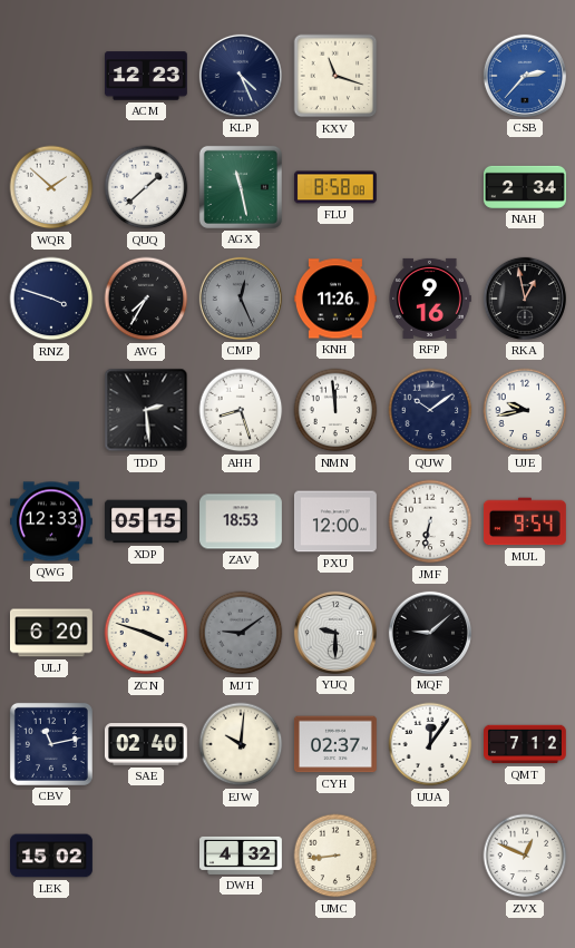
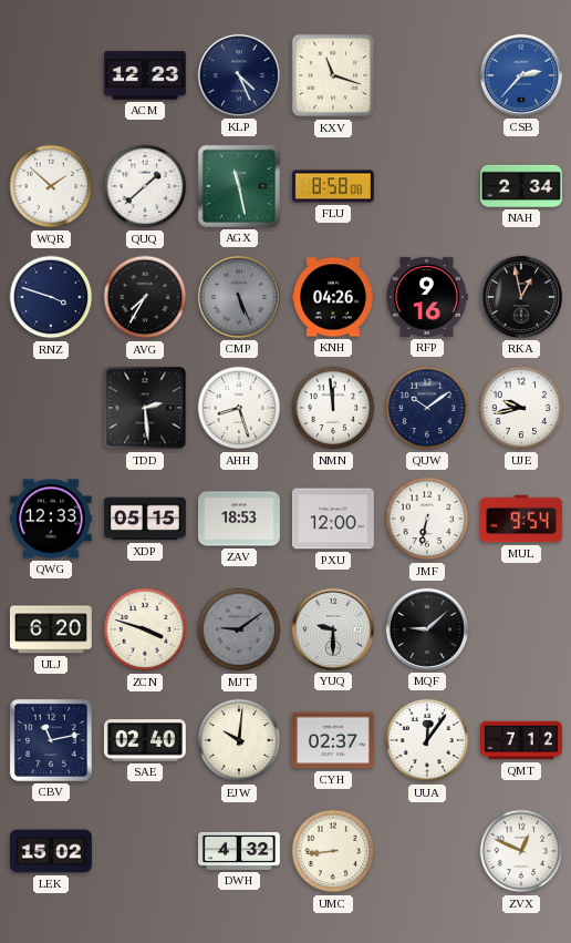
CMP: 12:26 -> 5:26 (239, 297)
KNH: 11:26 -> 04:26 (333, 297)
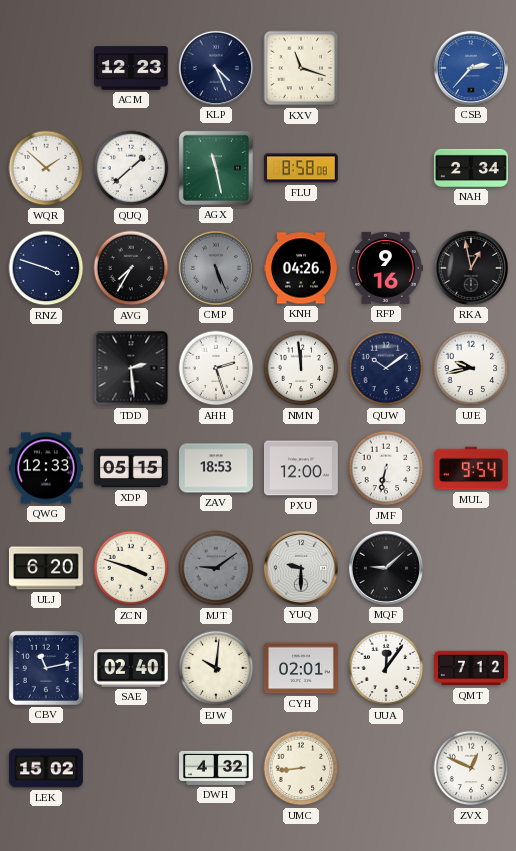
AHH: 8:27 -> 2:27 (216, 368)
CYH: 02:37 -> 02:01 (301, 668)
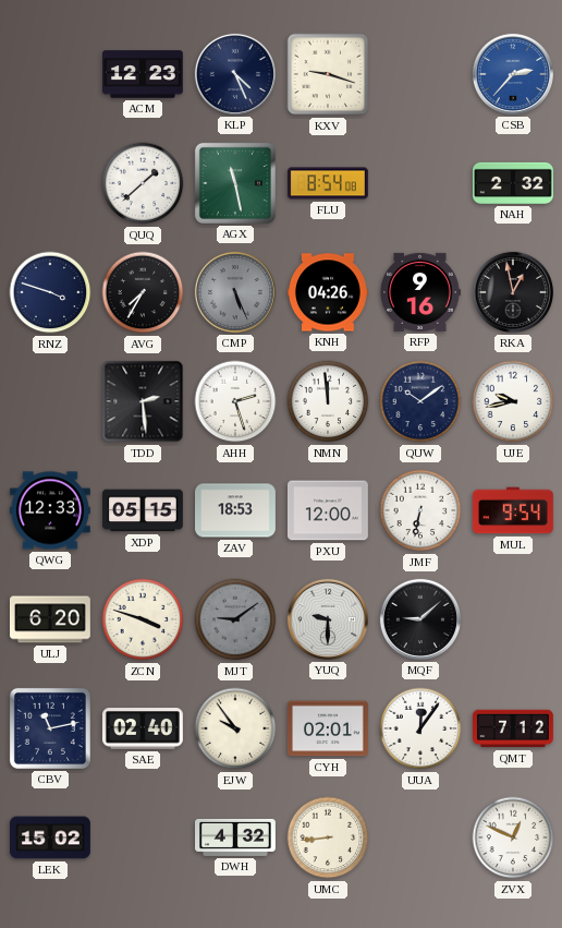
KXV: 11:18 -> 9:18 (328, 74)
WQR: 1:52 -> none (46, 168)
FLU: 8:58 -> 8:54 (328, 183)
NAH: 2:34 -> 2:32 (514, 183)
EJW: 10:01 -> 9:54 (235, 728)
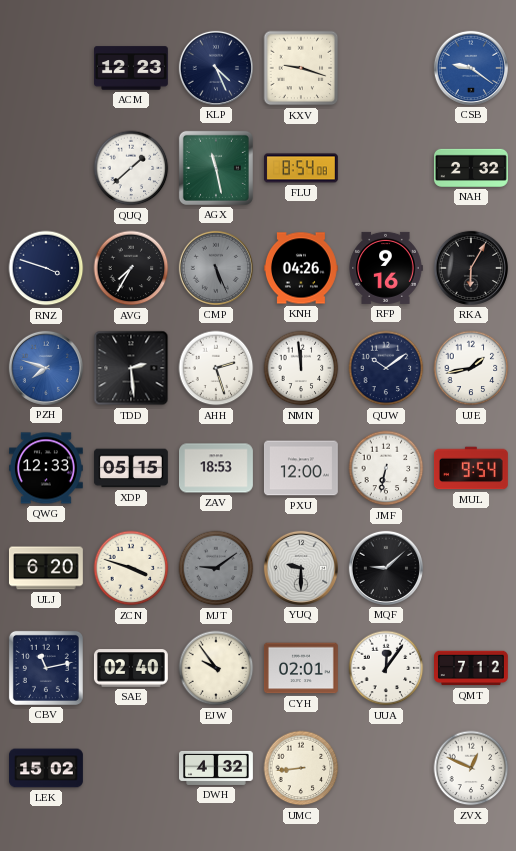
CSB: 2:37 -> 9:21 (471, 68)
RKA: 12:58 -> 6:05 (471, 268)
PZH: none -> 7:48 (46, 368)
UJE: 9:43 -> 1:43 (471, 368)
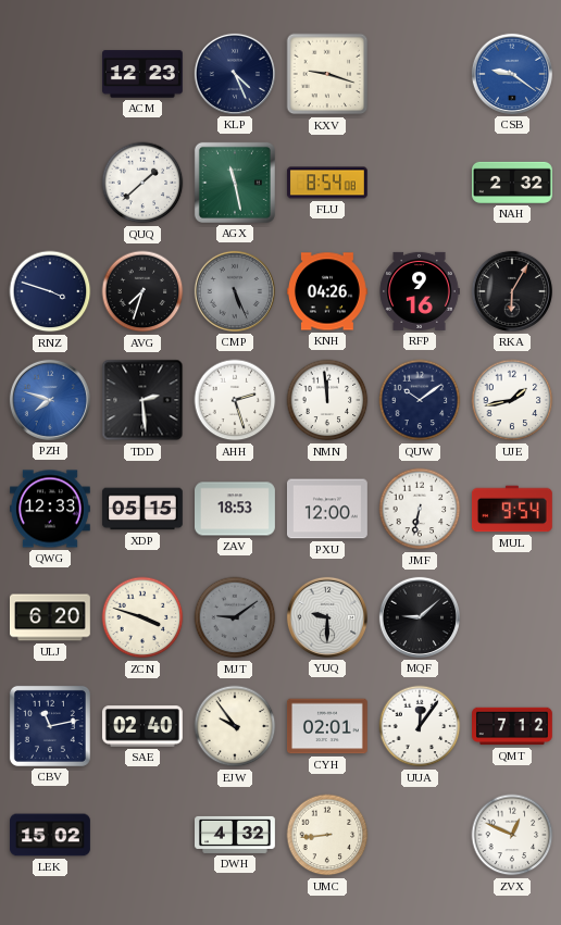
AVG: 7:35 -> 7:33 (142, 291)
